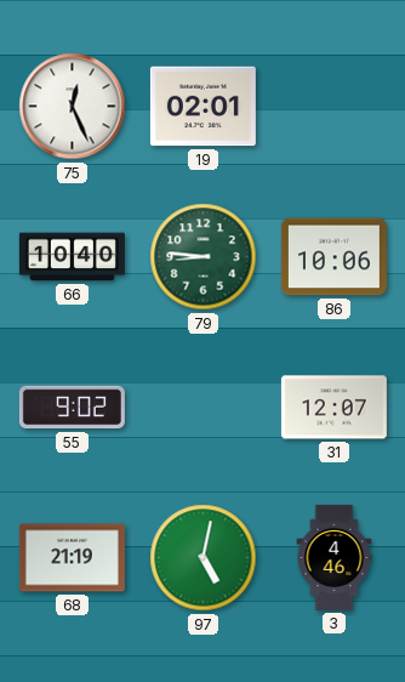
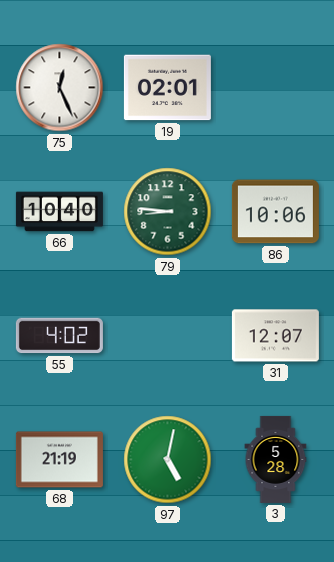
55: 9:02 -> 4:02 (59, 336)
3: 4:46 -> 5:28 (276, 459)
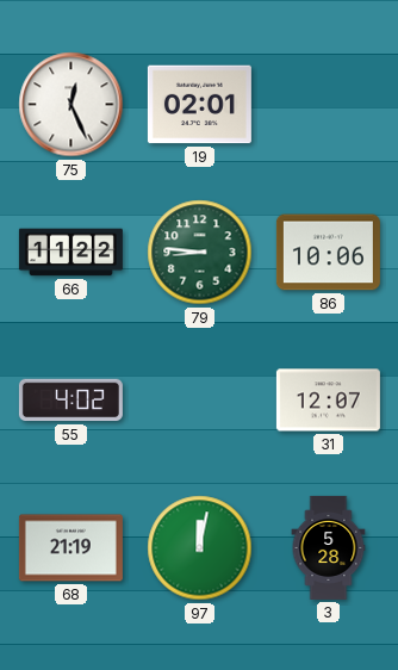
66: 10:40 -> 11:22 (70, 253)
97: 5:02 -> 12:02 (200, 548)
